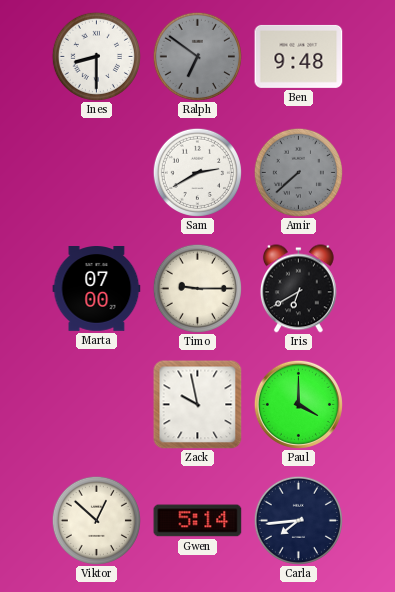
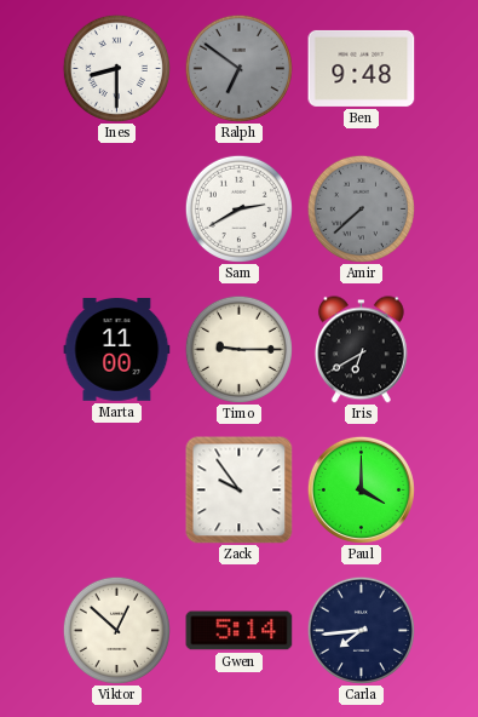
Marta: 07:00 -> 11:00 (117, 350)
Zack: 9:58 -> 9:54 (240, 491)
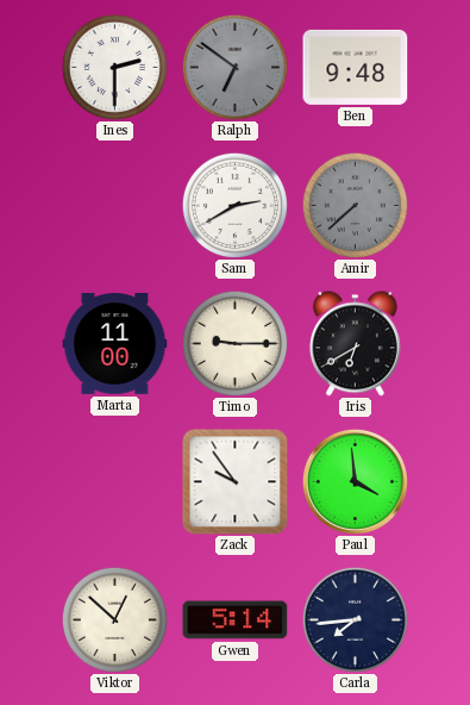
Ines: 8:30 -> 2:30 (114, 67)
Paul: 4:00 -> 3:59 (355, 481)
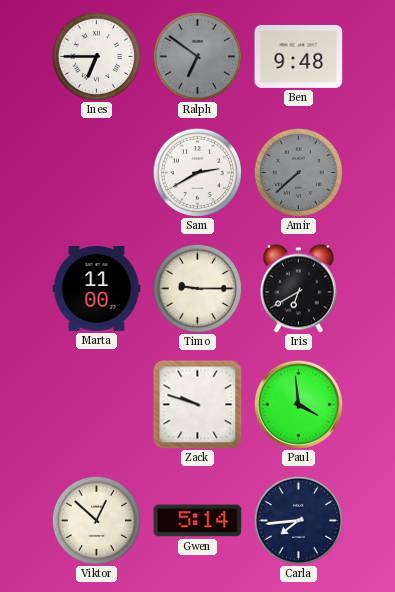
Ines: 2:30 -> 6:45 (96, 56)
Zack: 9:54 -> 9:48 (198, 405)
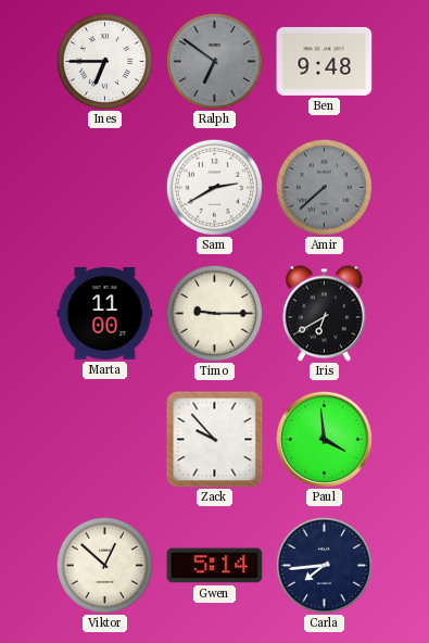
Zack: 9:48 -> 9:53 (215, 440)
